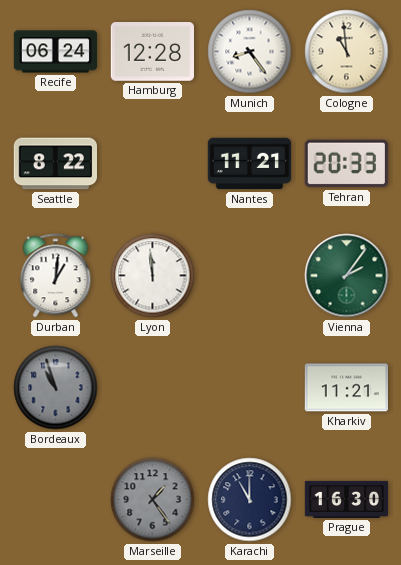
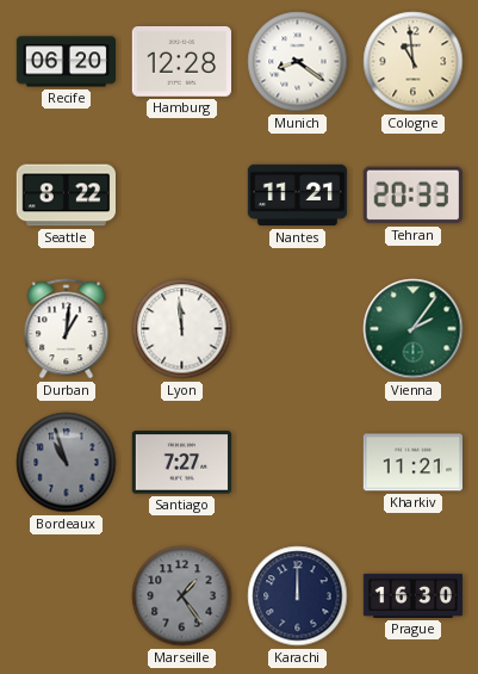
Recife: 06:24 -> 06:20 (67, 62)
Munich: 8:24 -> 8:21 (298, 62)
Santiago: none -> 7:27 (182, 463)
Karachi: 11:00 -> 12:00 (298, 596)
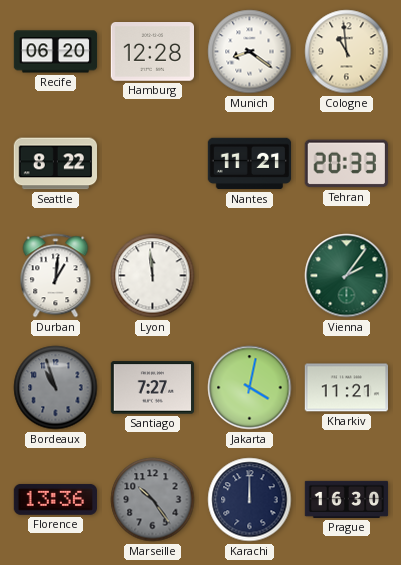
Jakarta: none -> 4:02 (250, 388)
Florence: none -> 13:36 (55, 499)
Marseille: 1:24 -> 10:24 (153, 500)
